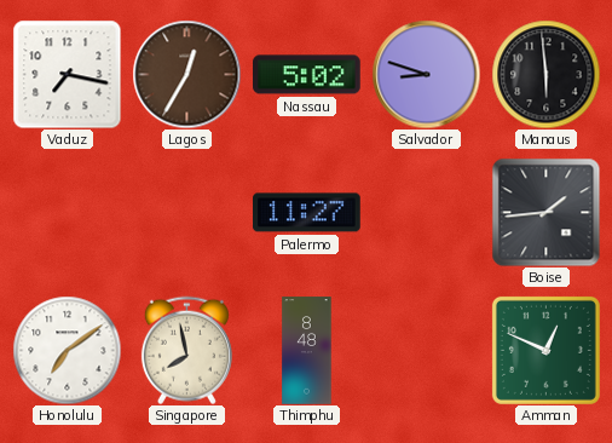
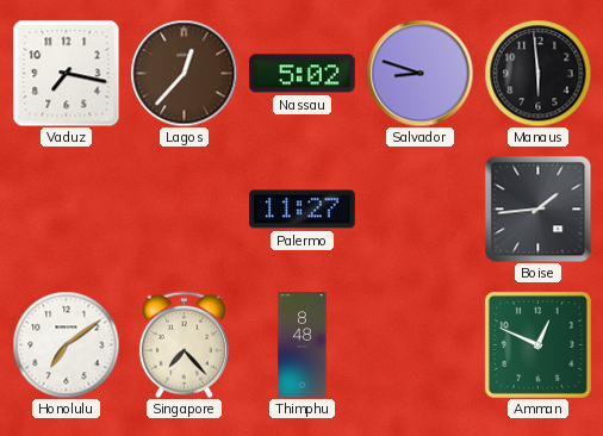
Lagos: 12:35 -> 12:37 (184, 73)
Singapore: 7:58 -> 7:23 (184, 344)
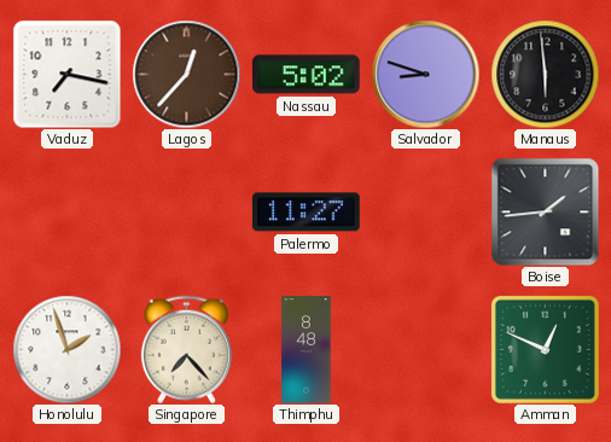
Honolulu: 7:09 -> 1:57 (66, 349)
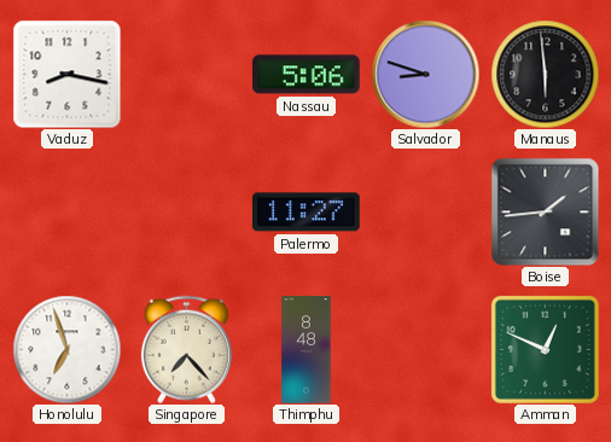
Vaduz: 7:17 -> 8:17 (66, 74)
Lagos: 12:37 -> none (186, 74)
Nassau: 5:02 -> 5:06 (307, 75)
Honolulu: 1:57 -> 6:57 (66, 349)
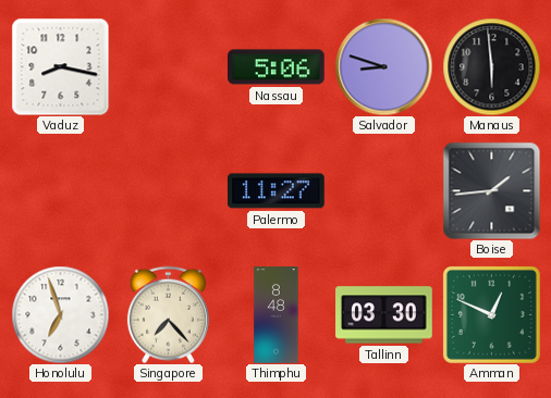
Tallinn: none -> 03:30 (384, 315)
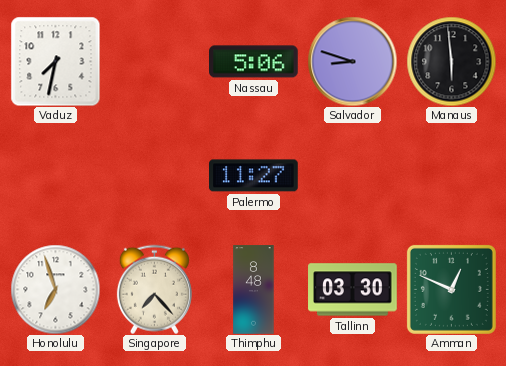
Vaduz: 8:17 -> 7:32 (55, 61)
Boise: 1:44 -> none (491, 190)
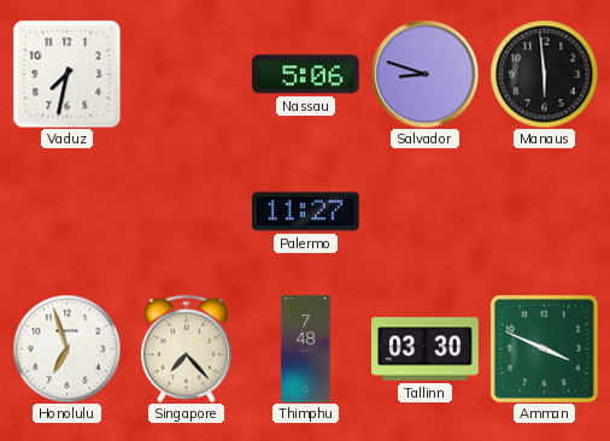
Thimphu: 8:48 -> 7:48 (306, 349)
Amman: 12:49 -> 3:49 (544, 348)
